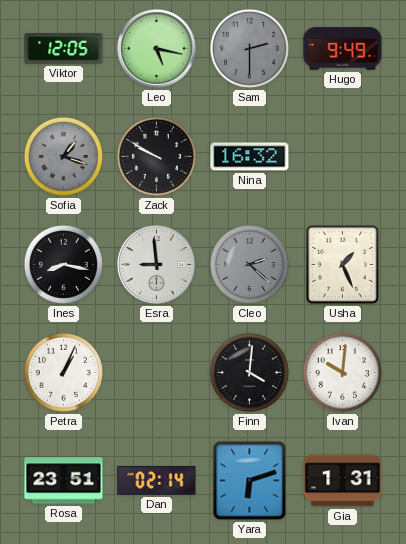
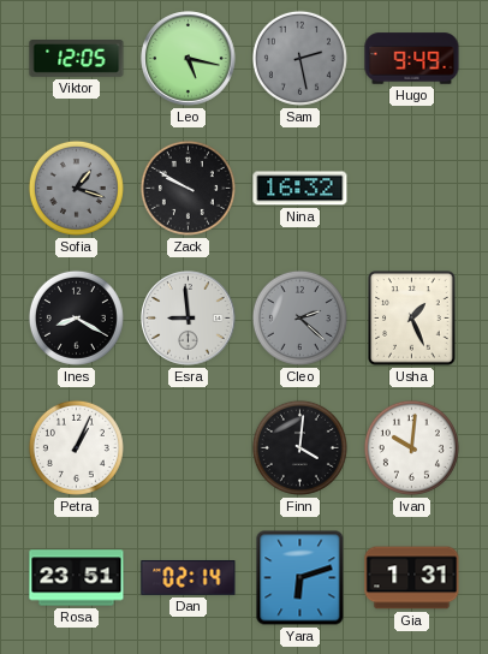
Sam: 2:30 -> 2:28 (299, 58)
Ines: 8:17 -> 8:20 (76, 317)
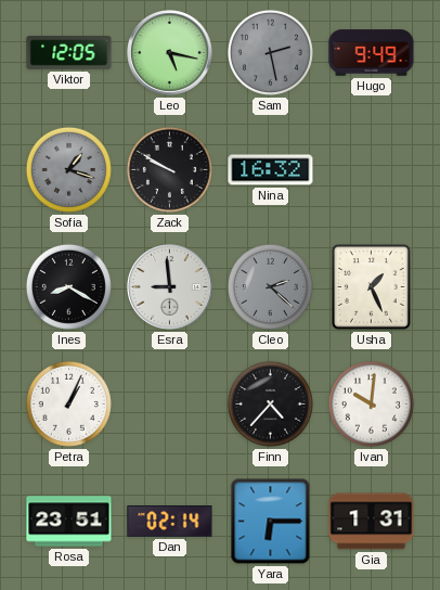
Finn: 4:01 -> 4:37 (270, 403)
Yara: 6:12 -> 6:15 (271, 522)
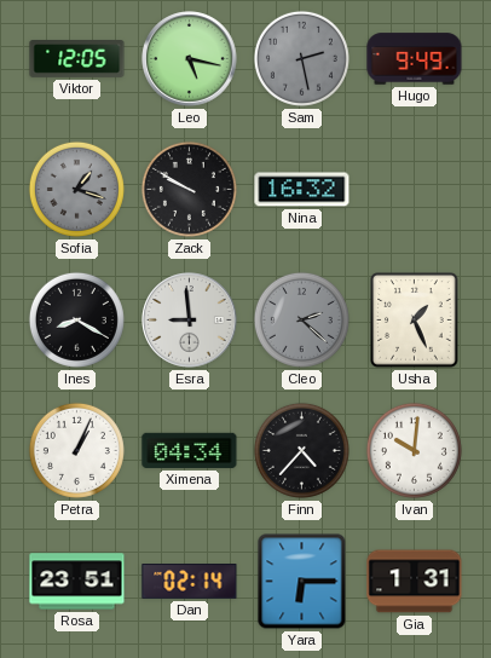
Ximena: none -> 04:34 (190, 450)
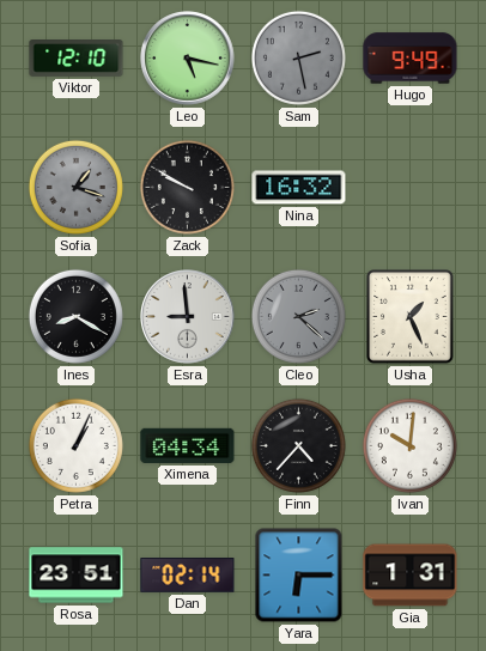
Viktor: 12:05 -> 12:10 (77, 59)
